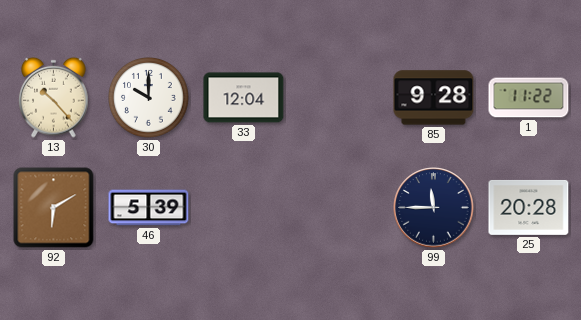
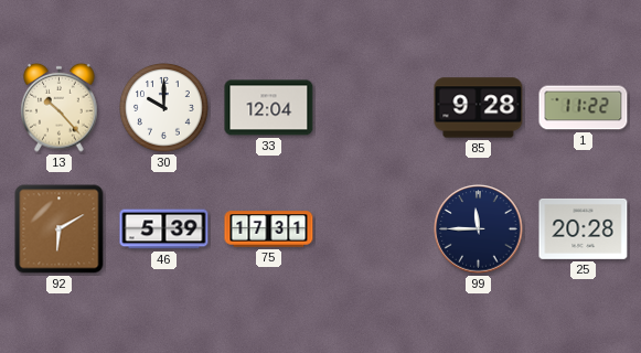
75: none -> 17:31 (269, 229)
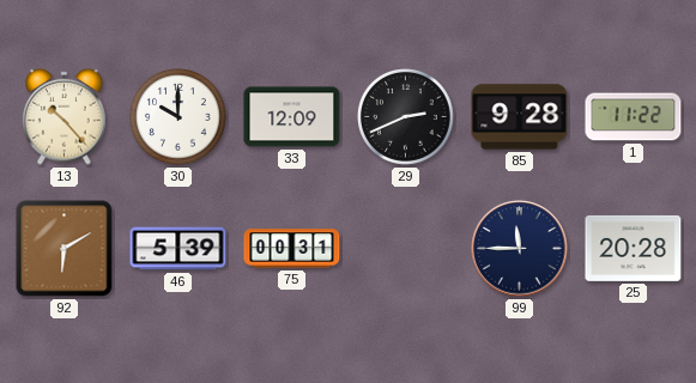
33: 12:04 -> 12:09 (292, 117)
29: none -> 2:41 (406, 117)
75: 17:31 -> 00:31 (292, 249)
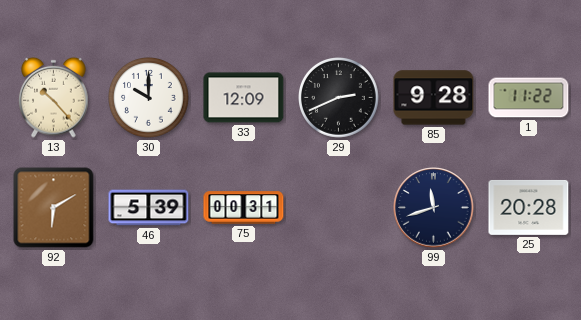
99: 11:45 -> 11:42 (434, 208)
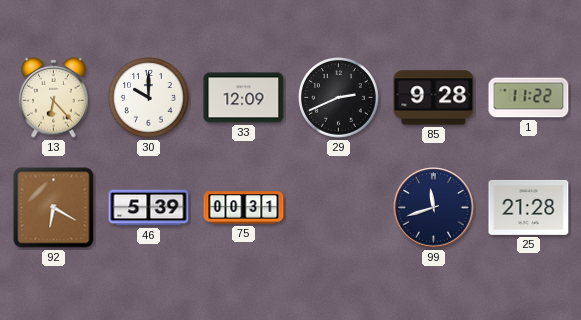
13: 10:23 -> 6:23 (54, 97)
92: 6:10 -> 6:20 (54, 208)
25: 20:28 -> 21:28 (529, 207)
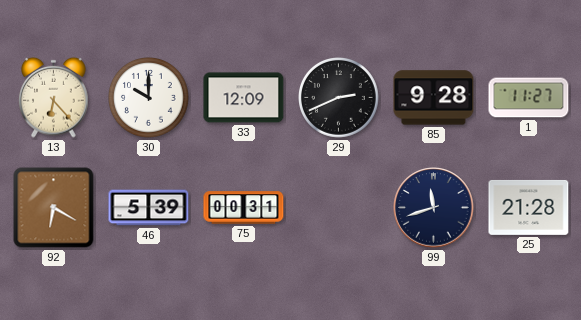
1: 11:22 -> 11:27 (529, 98)
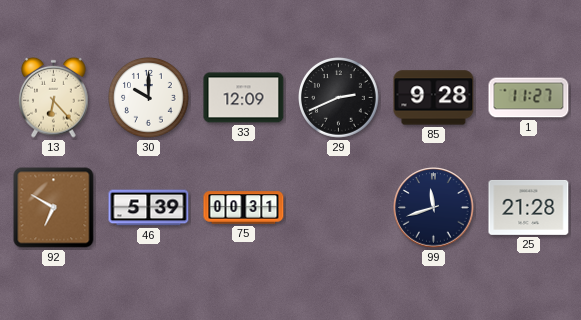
92: 6:20 -> 6:50 (54, 208)
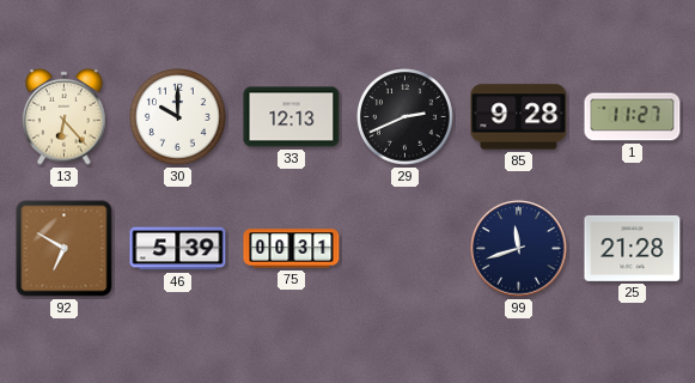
33: 12:09 -> 12:13 (292, 117)
